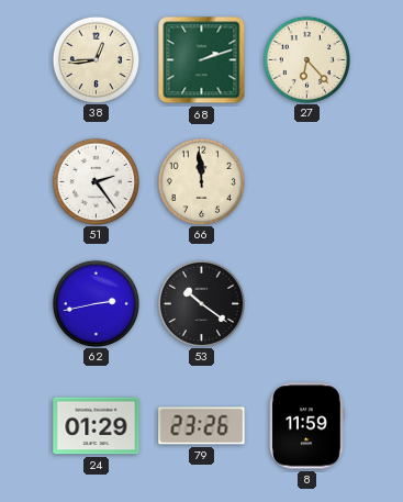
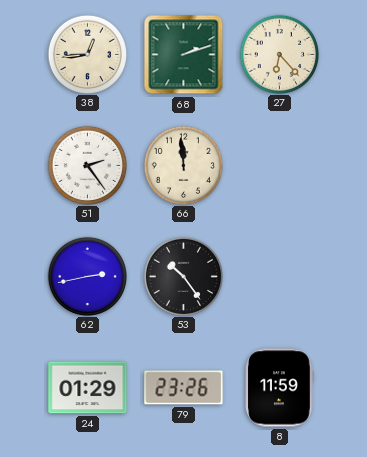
53: 10:21 -> 10:24 (183, 276)
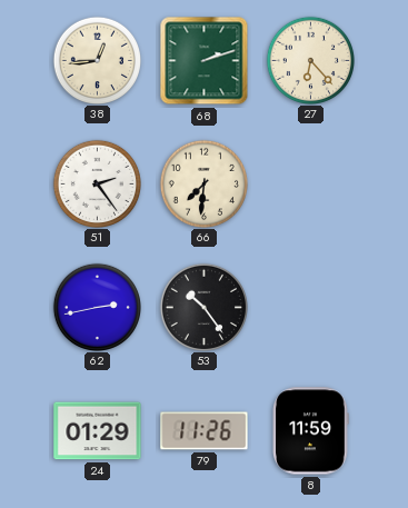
66: 11:59 -> 7:31 (203, 183)
79: 23:26 -> 11:26 (205, 431)
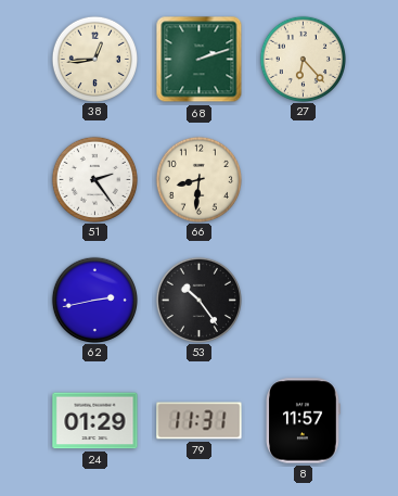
66: 7:31 -> 8:31 (198, 179)
79: 11:26 -> 11:31 (200, 421)
8: 11:59 -> 11:57 (304, 421)
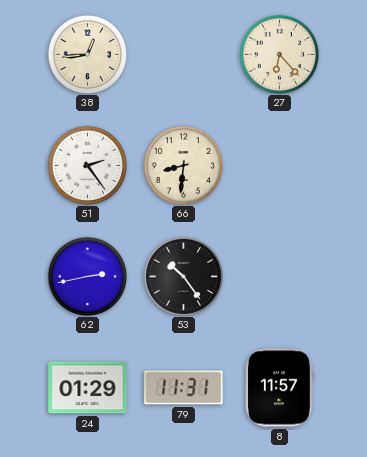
68: 2:12 -> none (200, 60)
